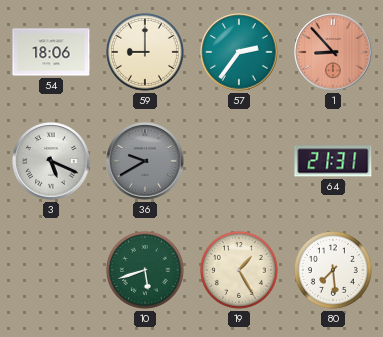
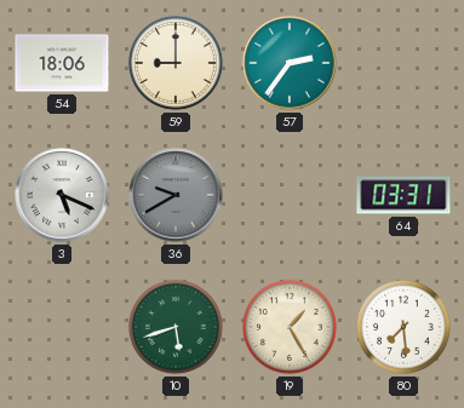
1: 8:53 -> none (333, 52)
64: 21:31 -> 03:31 (403, 195)
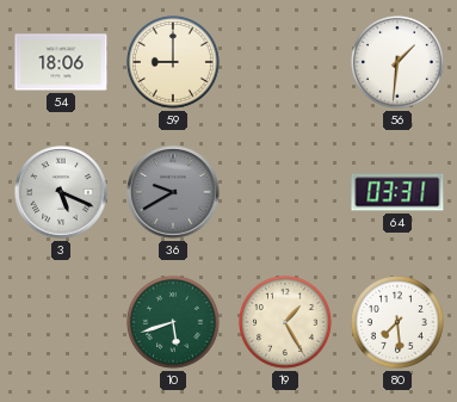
57: 2:36 -> none (290, 63)
56: none -> 1:31 (397, 62)
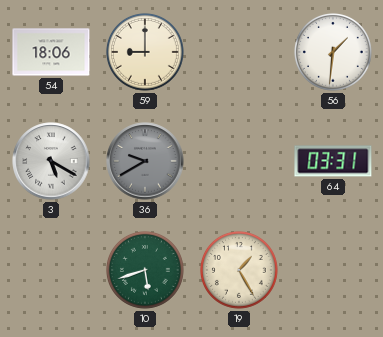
3: 5:19 -> 5:20 (51, 161)
80: 7:29 -> none (397, 322)
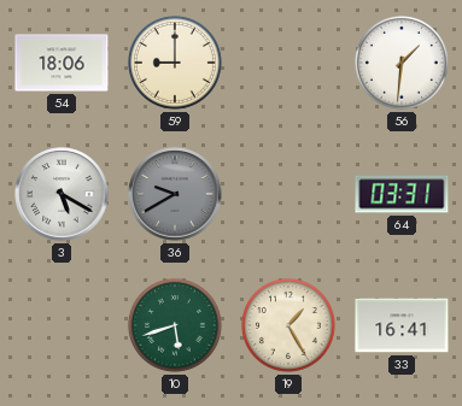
33: none -> 16:41 (402, 325)
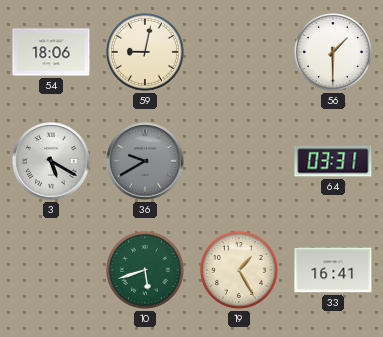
59: 9:00 -> 9:02 (145, 52)
56: 1:31 -> 1:30 (333, 52)
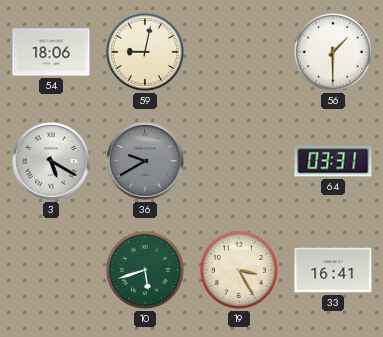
19: 1:25 -> 3:25 (239, 270)
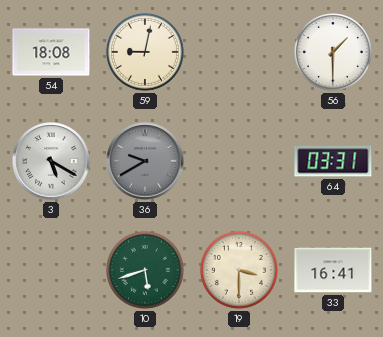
54: 18:06 -> 18:08 (51, 52)
19: 3:25 -> 3:30 (239, 270)
